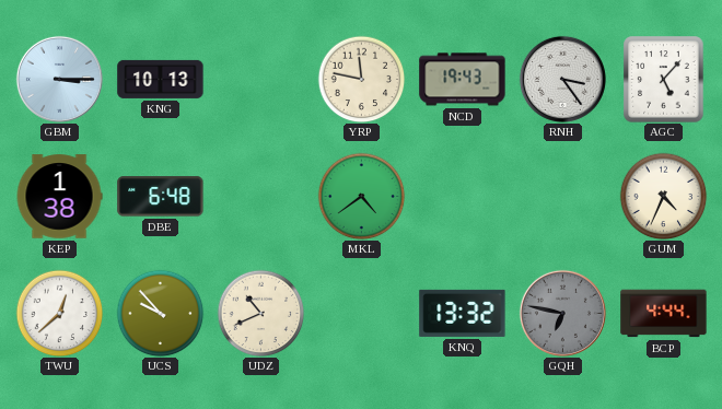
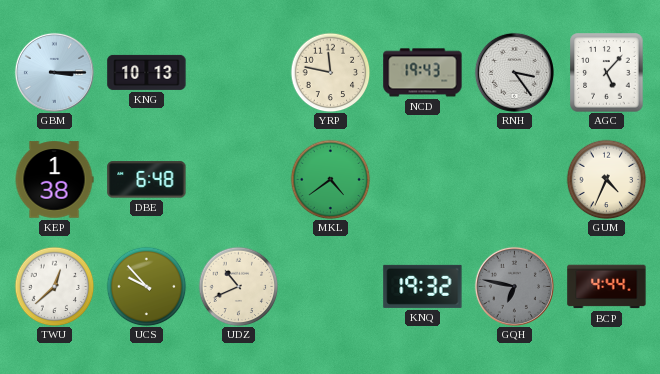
KNQ: 13:32 -> 19:32 (423, 286)
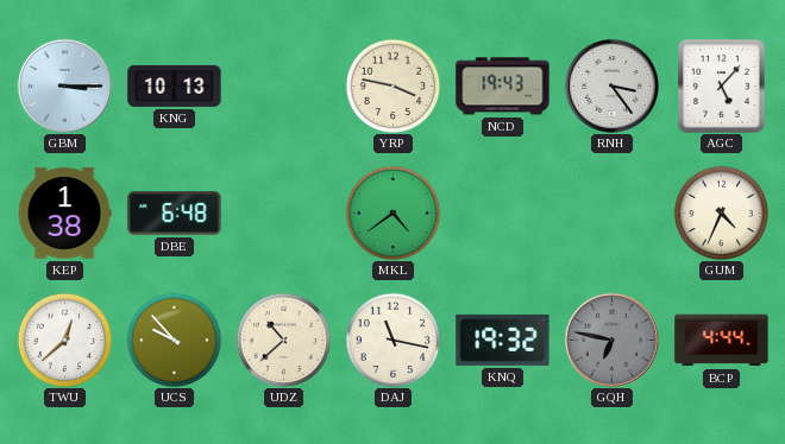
YRP: 11:47 -> 3:47 (392, 85)
UDZ: 10:41 -> 10:38 (283, 340)
DAJ: none -> 11:17 (392, 340)
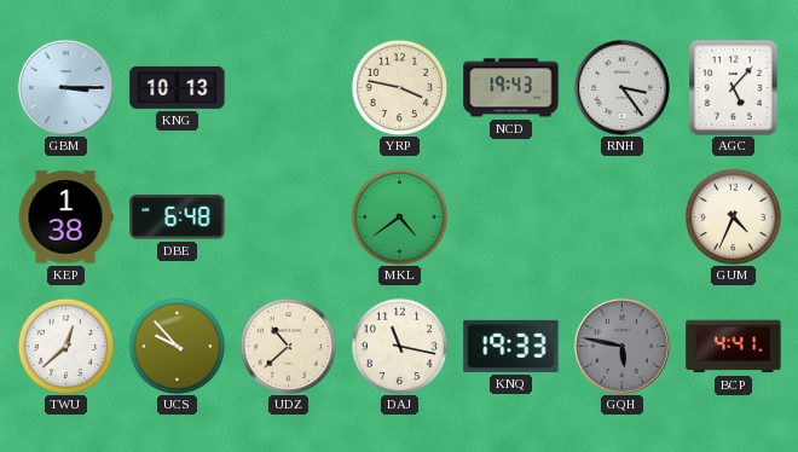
KNQ: 19:32 -> 19:33 (511, 346)
GQH: 6:47 -> 5:47 (621, 346)
BCP: 4:44 -> 4:41 (734, 347)
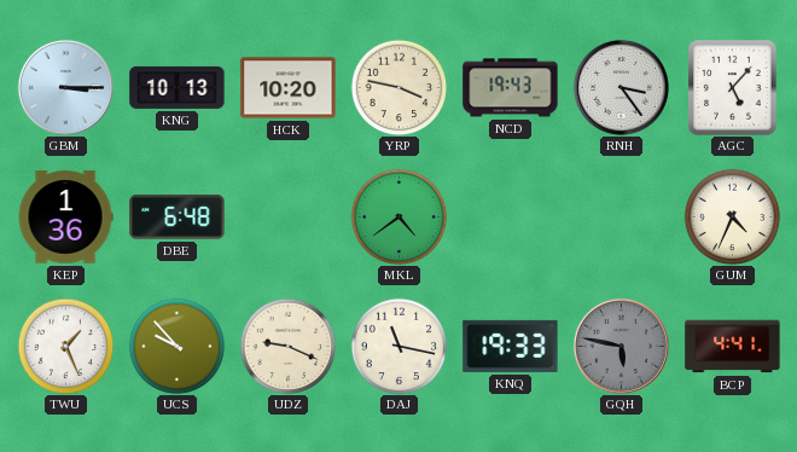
HCK: none -> 10:20 (289, 88)
KEP: 1:38 -> 1:36 (65, 218)
TWU: 12:38 -> 1:26 (65, 346)
UDZ: 10:38 -> 9:19 (287, 346)
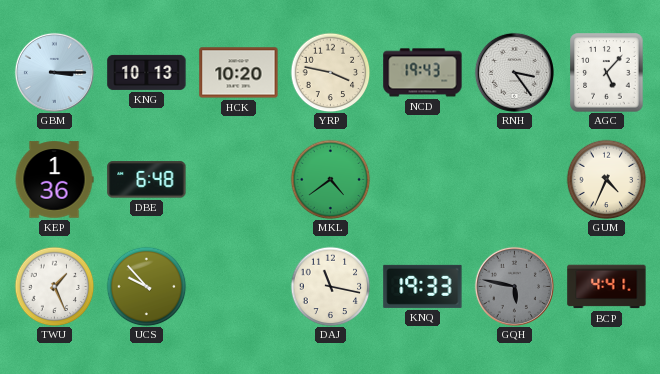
UDZ: 9:19 -> none (287, 346)
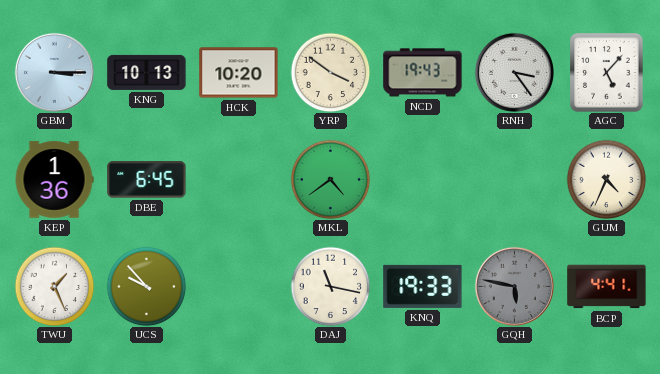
YRP: 3:47 -> 3:51 (330, 72)
DBE: 6:48 -> 6:45 (147, 180)
